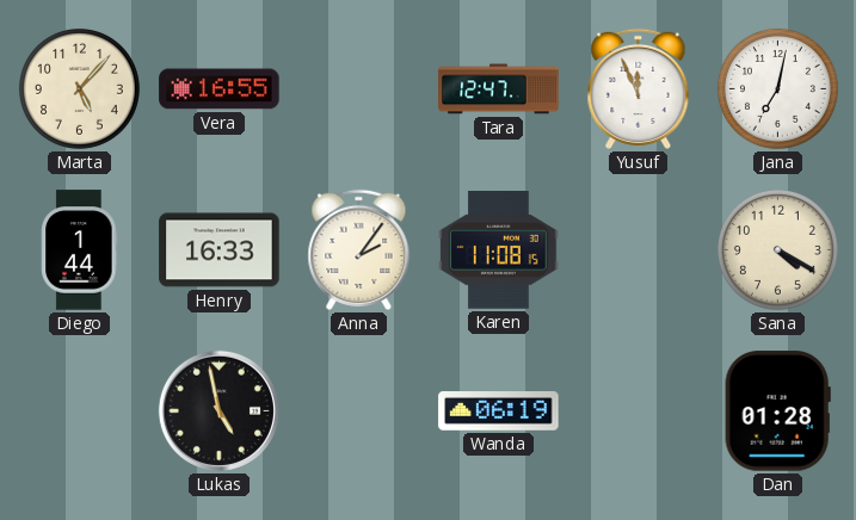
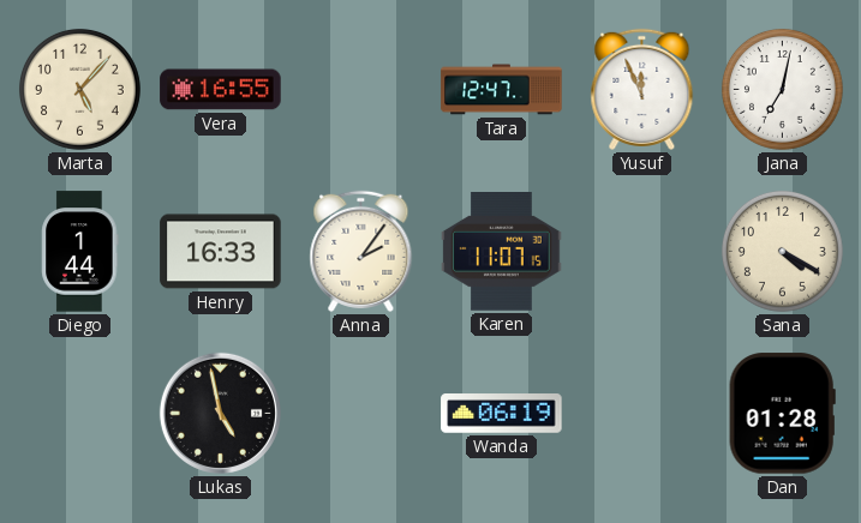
Karen: 11:08 -> 11:07 (502, 252)
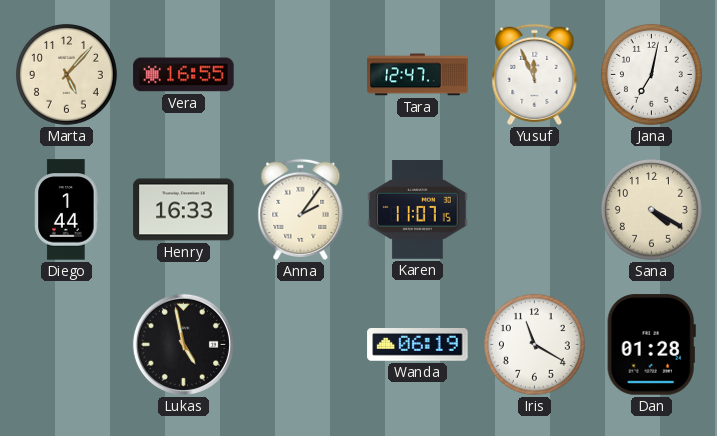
Iris: none -> 11:20 (534, 344)
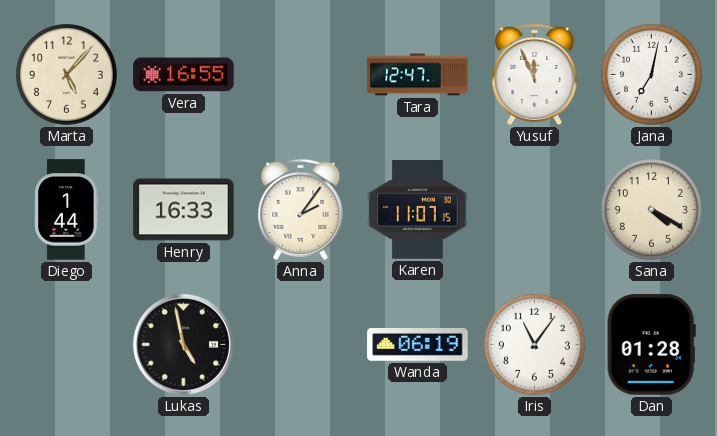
Iris: 11:20 -> 11:06 (534, 344)
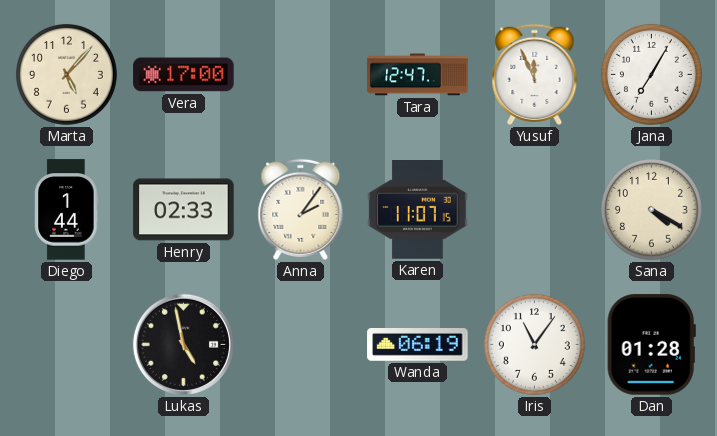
Vera: 16:55 -> 17:00 (184, 75)
Jana: 7:02 -> 7:05 (651, 74)
Henry: 16:33 -> 02:33 (184, 210)
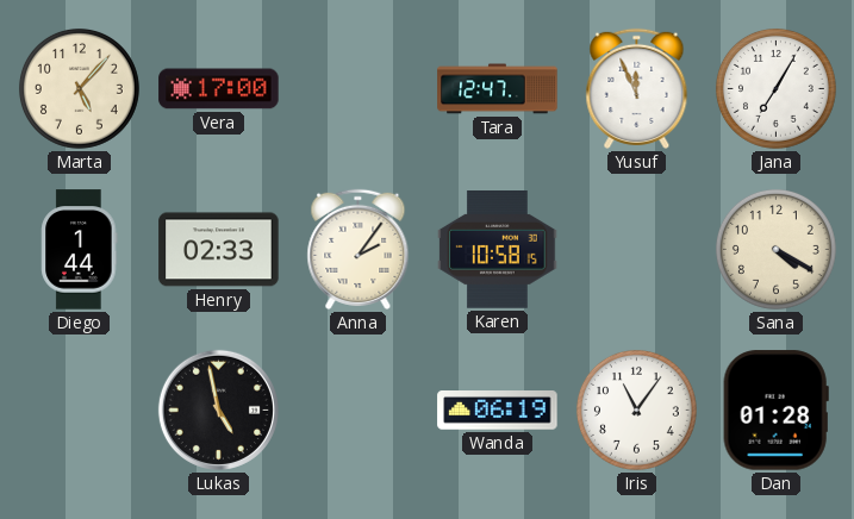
Karen: 11:07 -> 10:58 (498, 250)
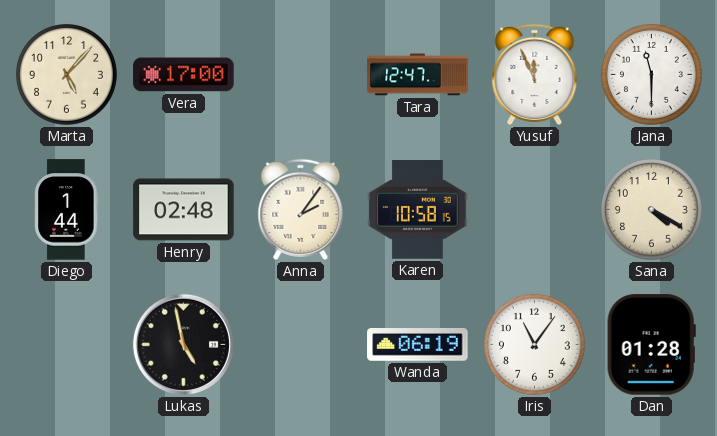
Jana: 7:05 -> 11:30 (651, 74)
Henry: 02:33 -> 02:48 (184, 210)
